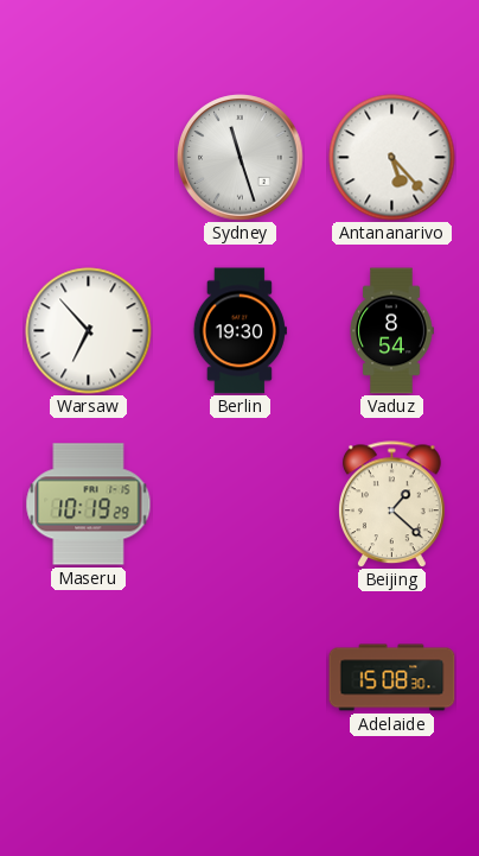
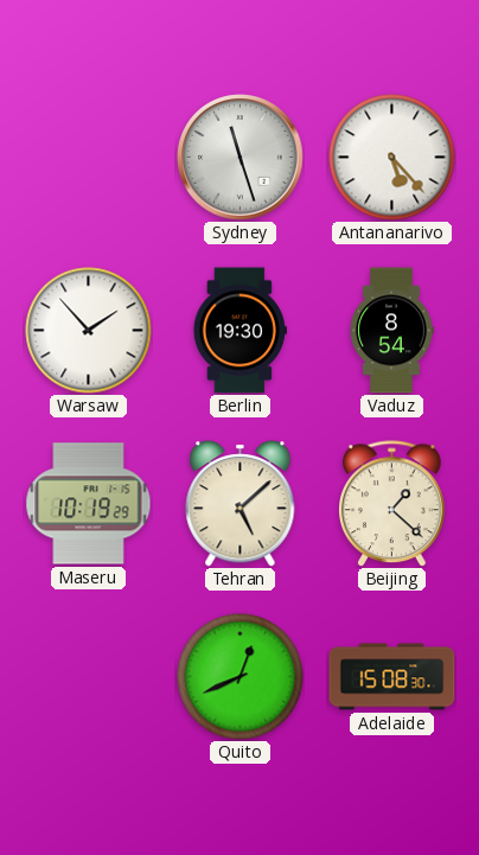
Warsaw: 6:53 -> 1:53 (89, 331)
Tehran: none -> 5:08 (241, 504)
Quito: none -> 12:41 (241, 677)
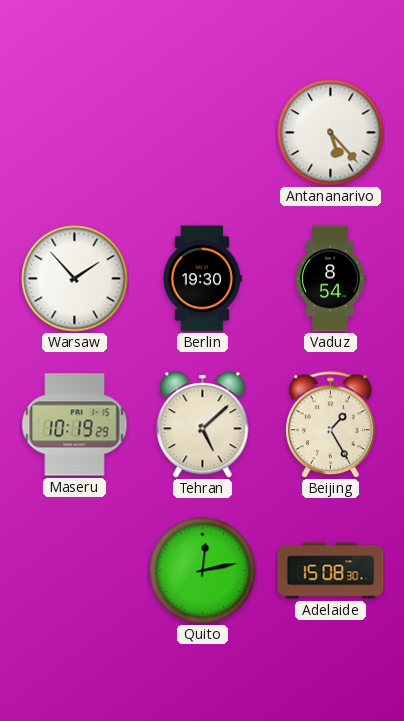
Sydney: 11:27 -> none (241, 158)
Beijing: 1:22 -> 1:25 (331, 425)
Quito: 12:41 -> 12:13 (203, 571)
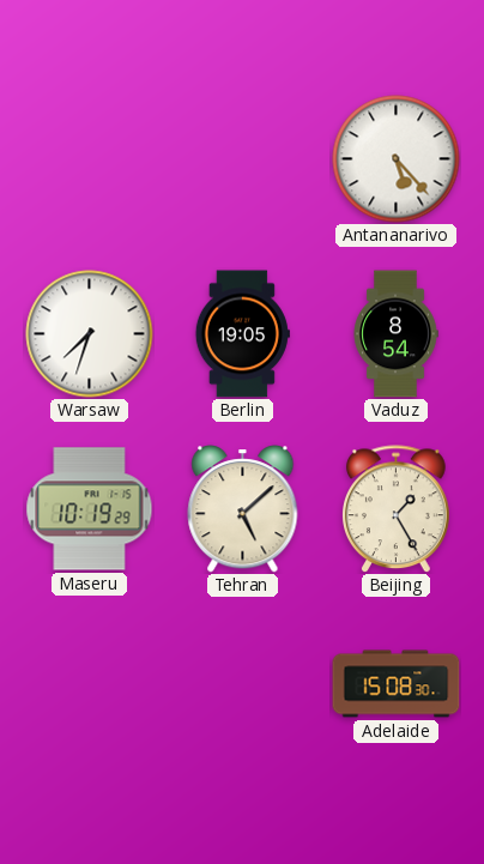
Warsaw: 1:53 -> 7:33 (90, 334)
Berlin: 19:30 -> 19:05 (242, 334)
Quito: 12:13 -> none (203, 571)
